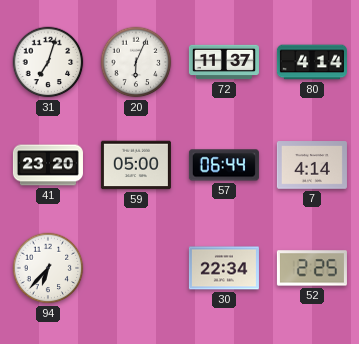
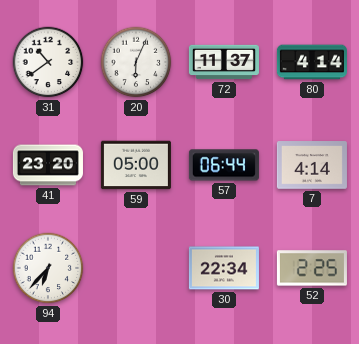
31: 7:03 -> 10:39 (48, 62)
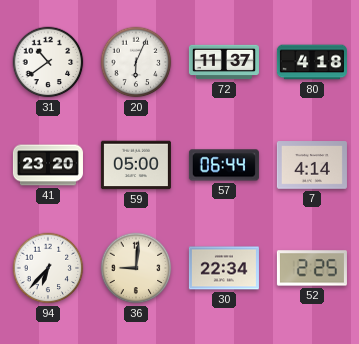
80: 4:14 -> 4:18 (312, 62)
36: none -> 9:01 (136, 268)
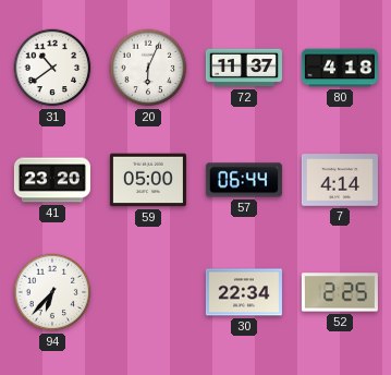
36: 9:01 -> none (136, 268)
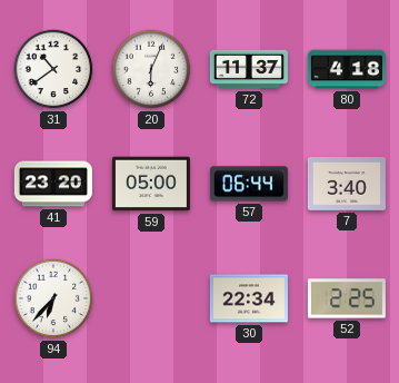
7: 4:14 -> 3:40 (347, 184)
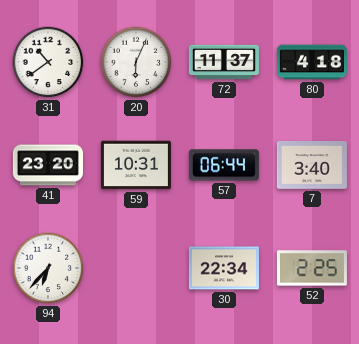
59: 05:00 -> 10:31 (136, 165)
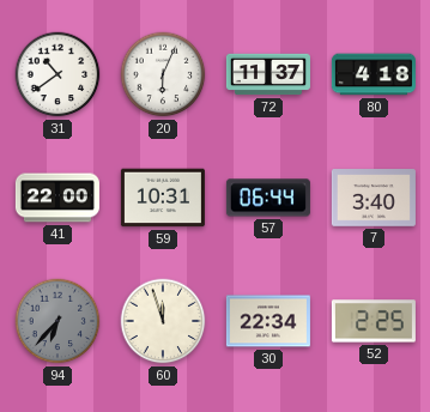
41: 23:20 -> 22:00 (57, 198)
94 dial: white -> grey (57, 321)
60: none -> 11:57 (163, 321)
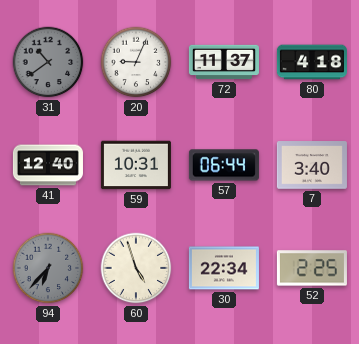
31 dial: white -> grey (48, 62)
20: 6:04 -> 9:04 (136, 62)
41: 22:00 -> 12:40 (48, 165)
60: 11:57 -> 4:57 (136, 268)
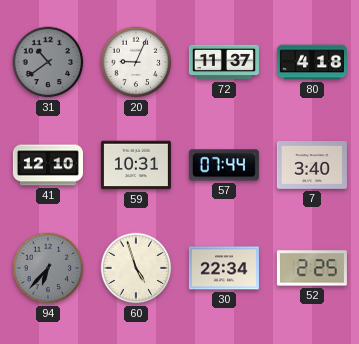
41: 12:40 -> 12:10 (48, 165)
57: 06:44 -> 07:44 (224, 165)
